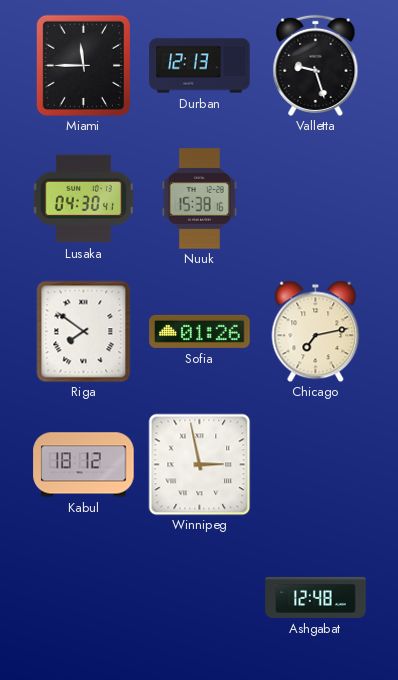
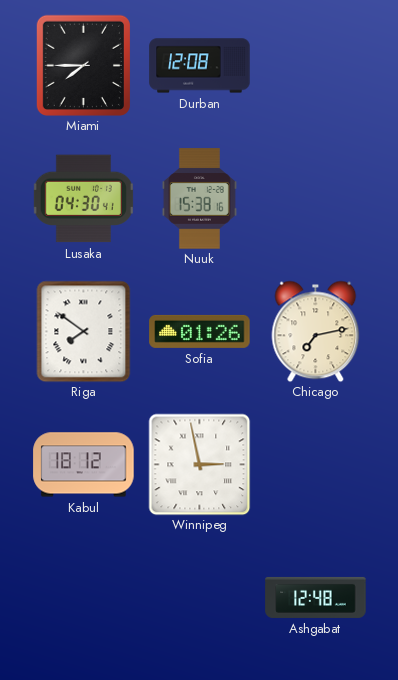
Miami: 11:45 -> 7:45 (83, 65)
Durban: 12:13 -> 12:08 (200, 66)
Valletta: 9:27 -> none (316, 65)
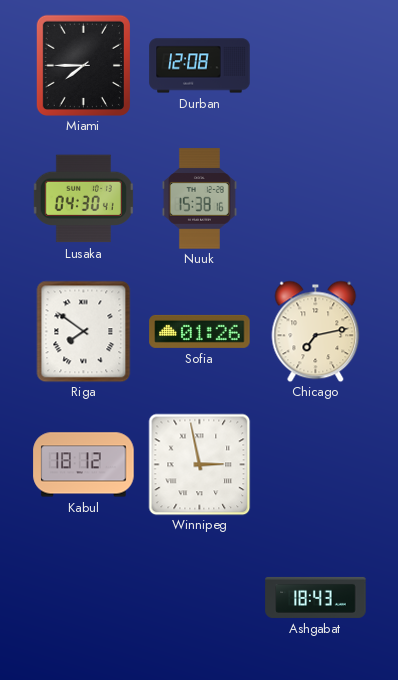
Ashgabat: 12:48 -> 18:43 (316, 597)
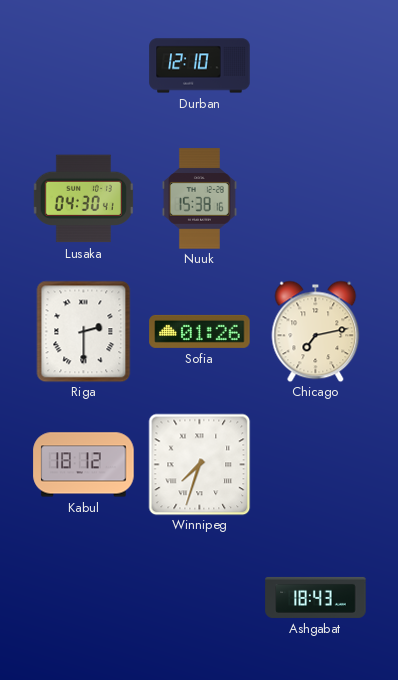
Miami: 7:45 -> none (83, 65)
Durban: 12:08 -> 12:10 (200, 66)
Riga: 7:51 -> 2:30 (84, 331)
Winnipeg: 2:58 -> 7:33 (199, 464)
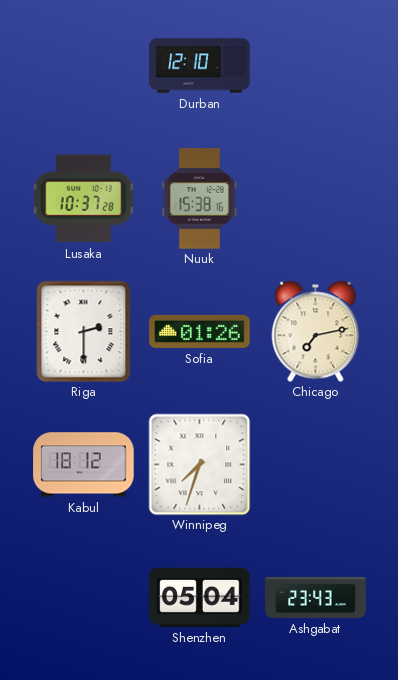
Lusaka: 04:30 -> 10:37 (83, 199)
Shenzhen: none -> 05:04 (200, 597)
Ashgabat: 18:43 -> 23:43 (316, 597)
